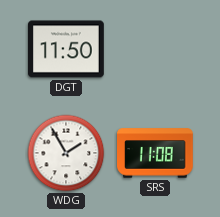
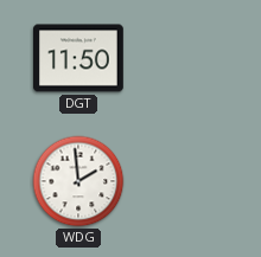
WDG: 1:55 -> 1:59 (78, 181)
SRS: 11:08 -> none (156, 153)
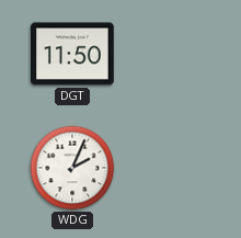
WDG: 1:59 -> 2:04 (72, 168)
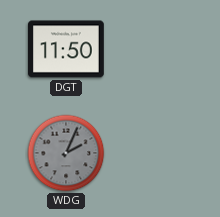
WDG dial: white -> grey (66, 153)
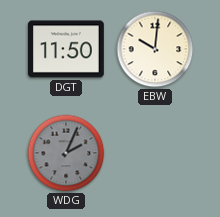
EBW: none -> 10:01 (155, 49)
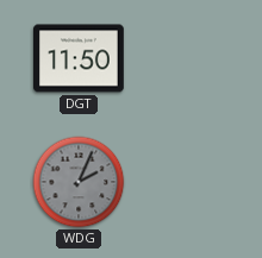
EBW: 10:01 -> none (155, 49)
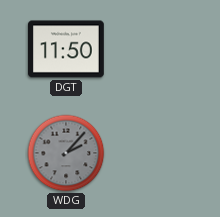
WDG: 2:04 -> 2:07 (66, 153)
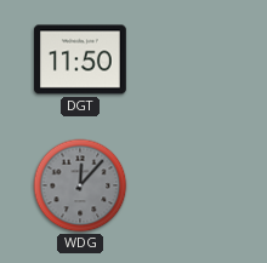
WDG: 2:07 -> 12:07 (80, 185)
